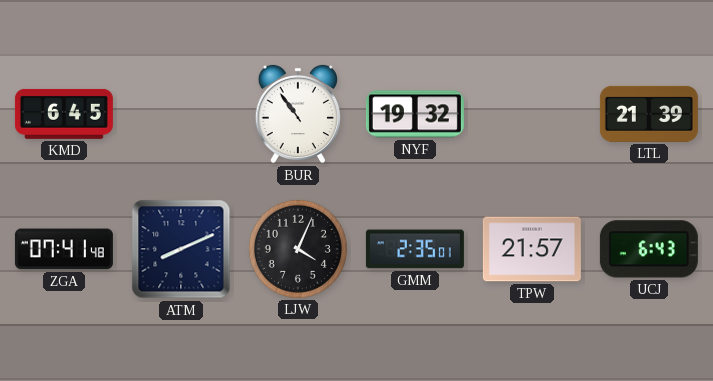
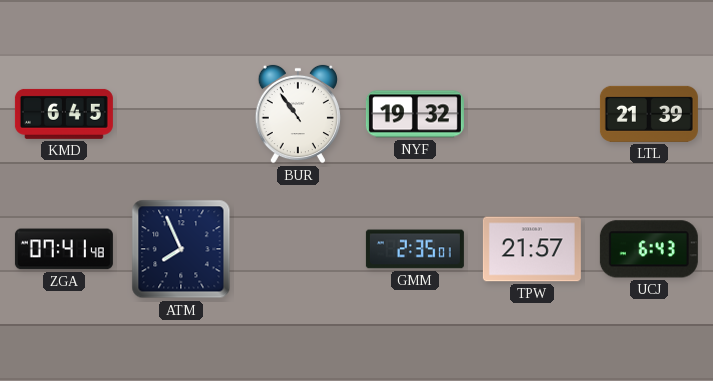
ATM: 8:11 -> 7:56 (181, 249)
LJW: 4:04 -> none (298, 249)
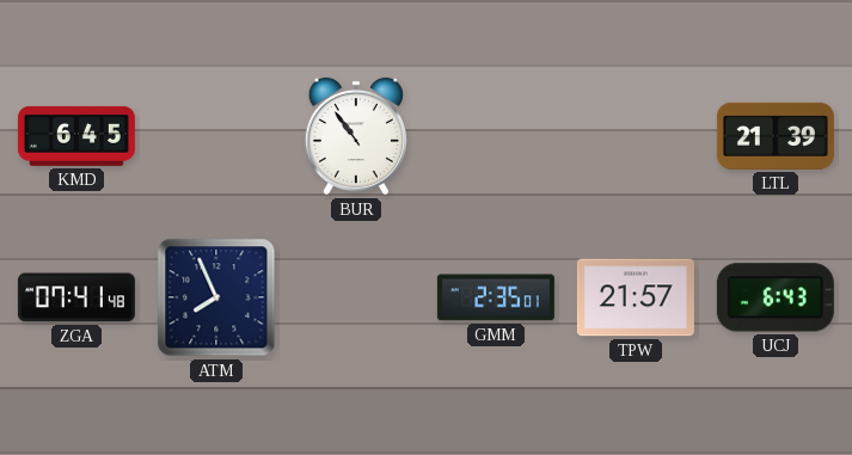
NYF: 19:32 -> none (415, 114)
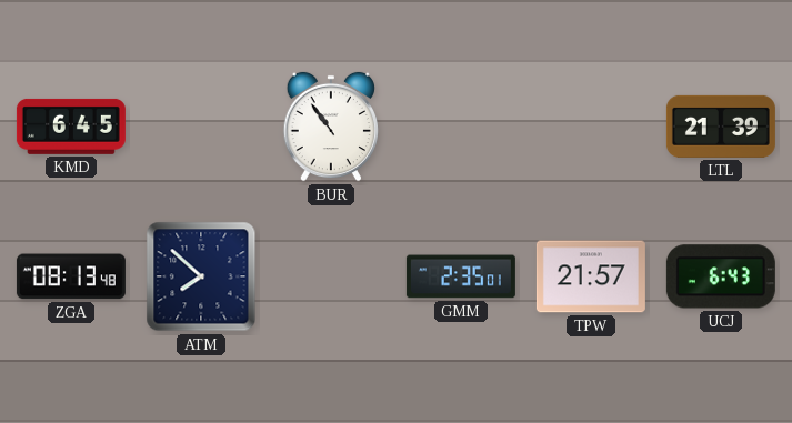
ZGA: 07:41 -> 08:13 (71, 276)
ATM: 7:56 -> 7:52 (201, 276)
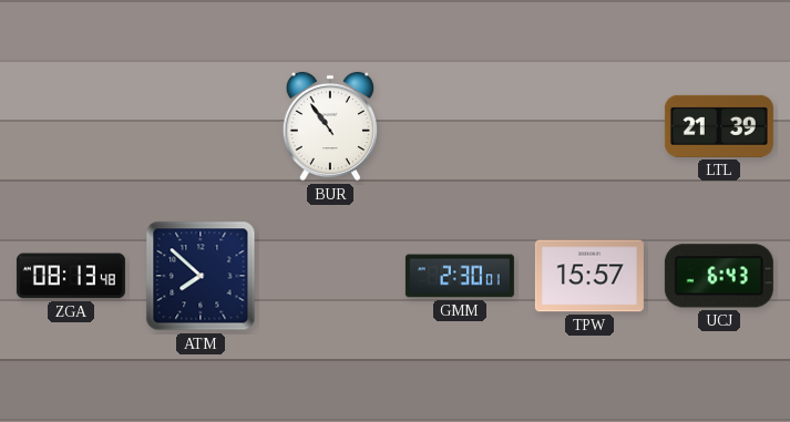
KMD: 6:45 -> none (71, 127)
GMM: 2:35 -> 2:30 (460, 276)
TPW: 21:57 -> 15:57 (589, 276)
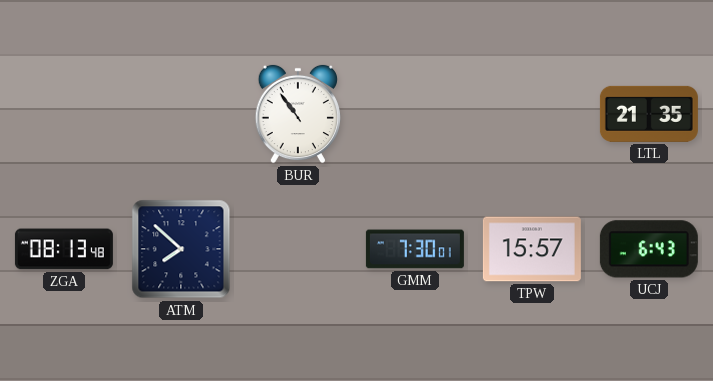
LTL: 21:39 -> 21:35 (649, 114)
GMM: 2:30 -> 7:30 (415, 249)
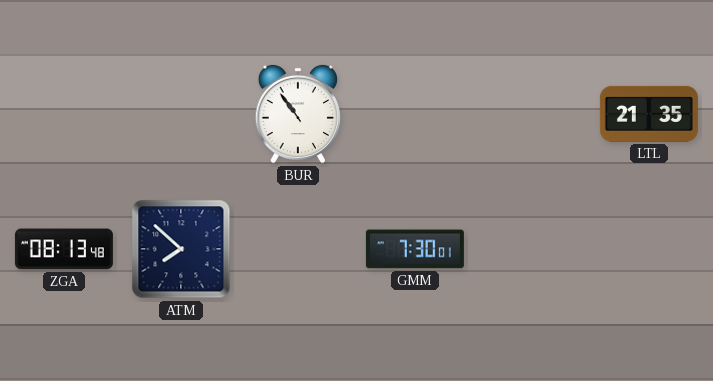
TPW: 15:57 -> none (532, 249)
UCJ: 6:43 -> none (649, 249)
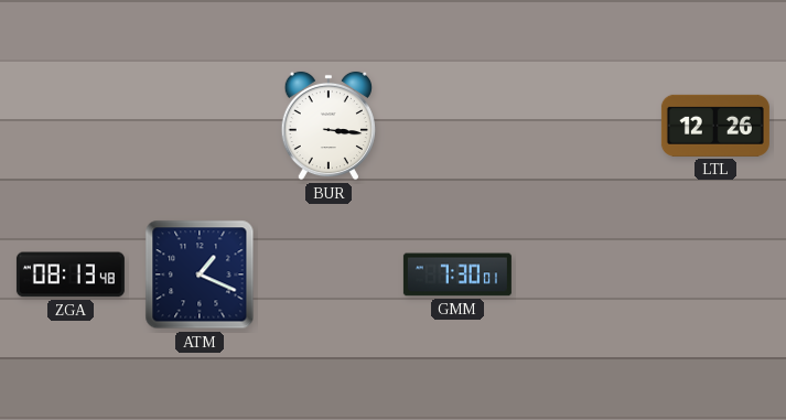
BUR: 10:54 -> 3:16 (329, 126)
LTL: 21:35 -> 12:26 (715, 126)
ATM: 7:52 -> 1:19 (200, 274)
